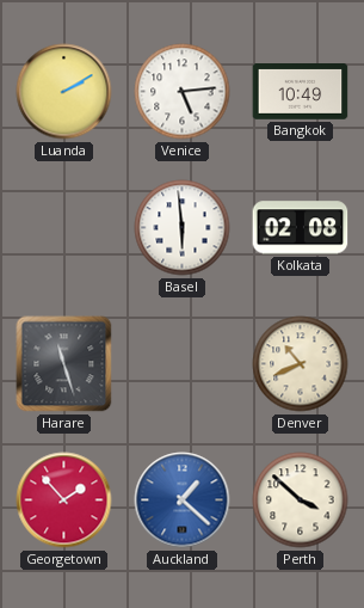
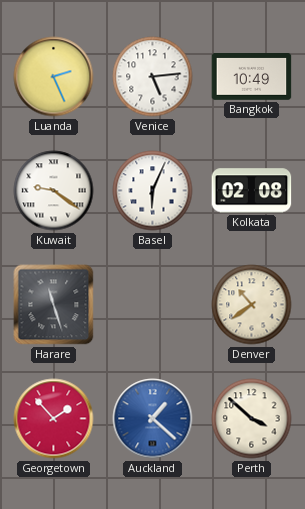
Luanda: 2:10 -> 2:26 (54, 77)
Kuwait: none -> 9:21 (54, 191)
Basel: 5:59 -> 6:04 (153, 191)
Denver: 10:41 -> 10:39 (252, 305)
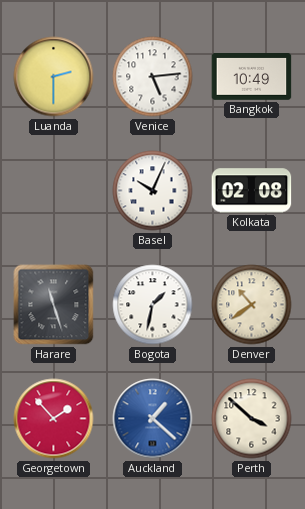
Luanda: 2:26 -> 2:30 (54, 77)
Kuwait: 9:21 -> none (54, 191)
Basel: 6:04 -> 10:04 (153, 191)
Bogota: none -> 1:32 (153, 305)
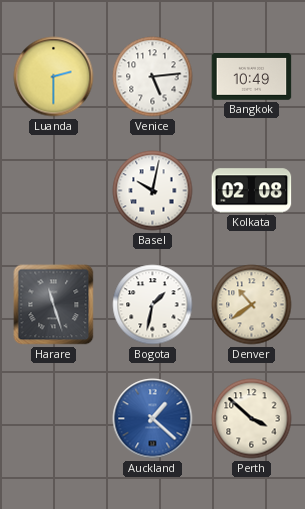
Basel: 10:04 -> 10:02 (153, 191)
Georgetown: 1:53 -> none (54, 419)
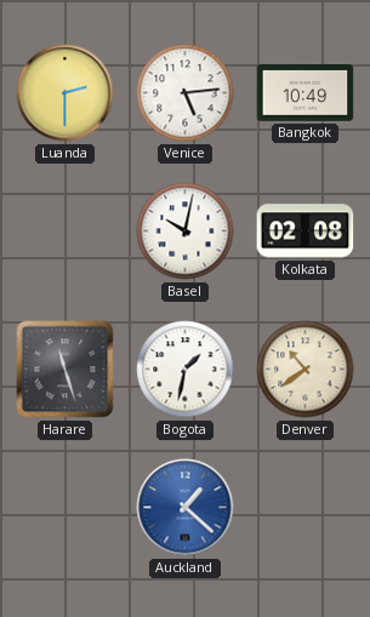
Perth: 3:52 -> none (252, 419)
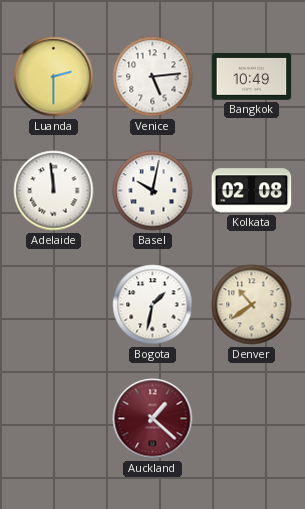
Adelaide: none -> 11:59 (54, 191)
Harare: 11:27 -> none (66, 370)
Auckland dial: blue -> burgundy (153, 419)
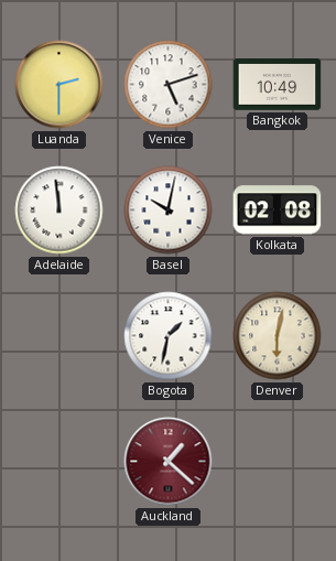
Venice: 5:14 -> 5:12 (169, 85)
Denver: 10:39 -> 6:02 (278, 336)
